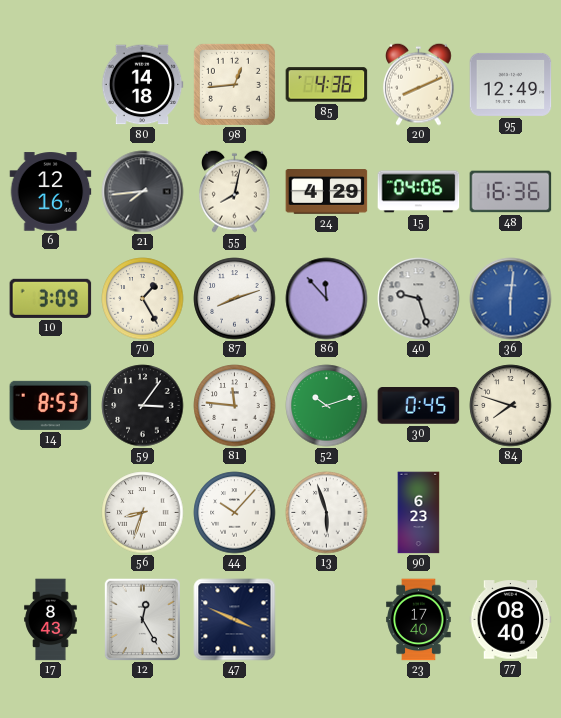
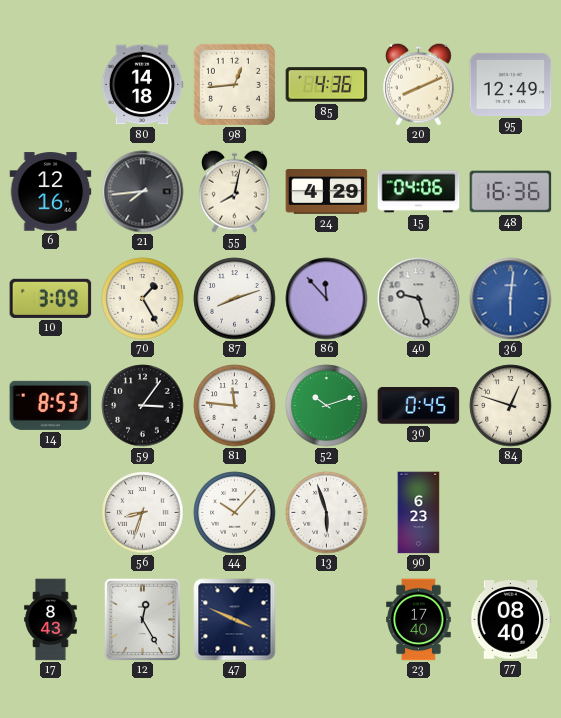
84: 7:48 -> 12:48 (511, 406)
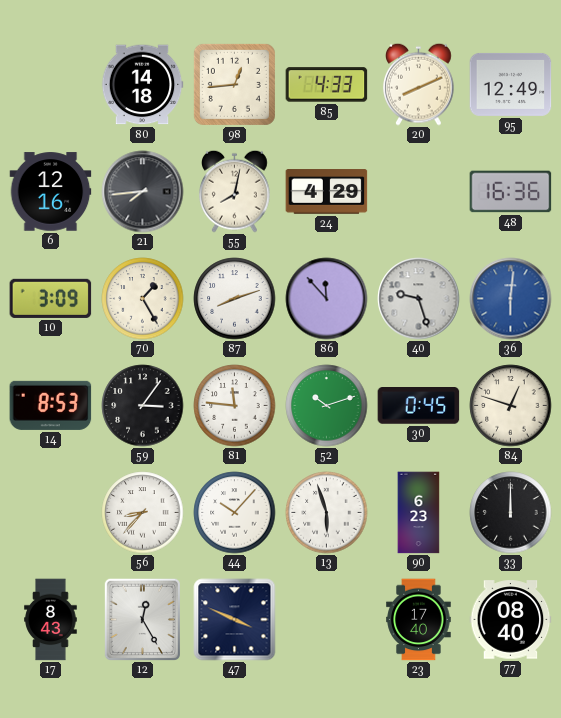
85: 4:36 -> 4:33 (327, 85)
15: 04:06 -> none (419, 192)
56: 8:33 -> 8:37 (143, 513)
33: none -> 12:00 (511, 513)
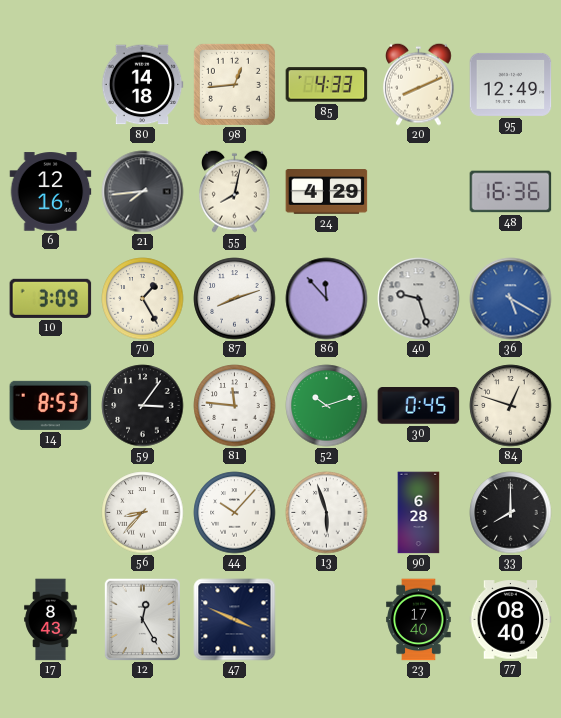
36: 6:01 -> 5:20 (511, 299)
90: 6:23 -> 6:28 (419, 513)
33: 12:00 -> 8:00 (511, 513)
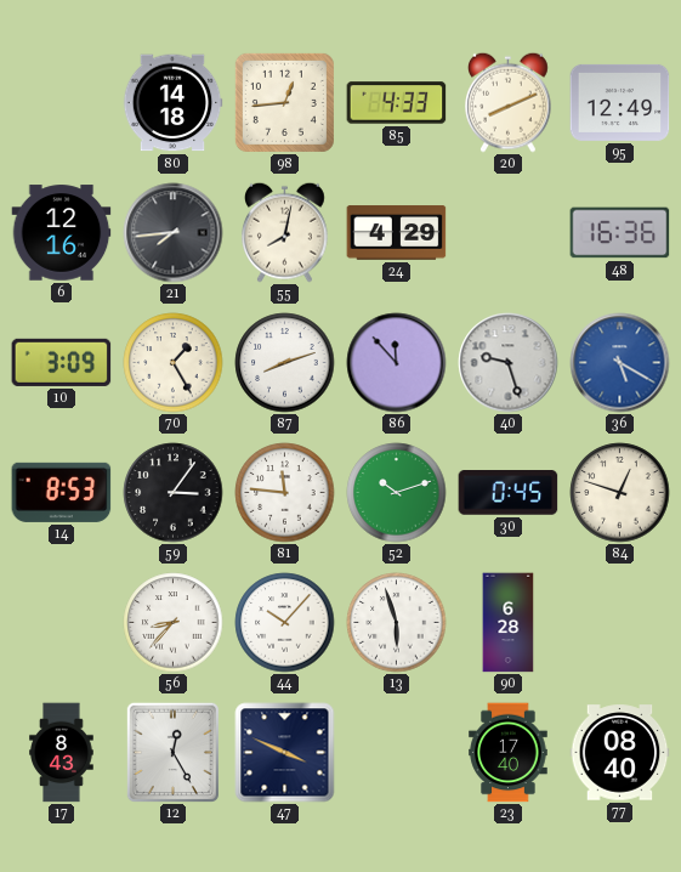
33: 8:00 -> none (511, 513)
